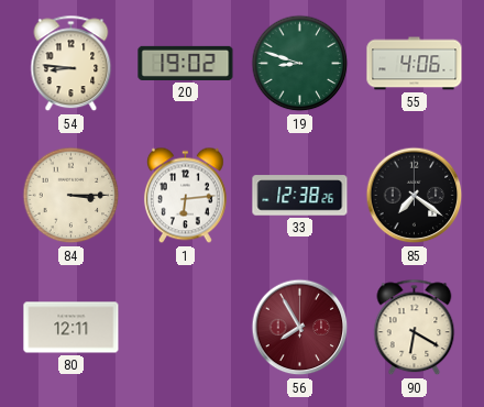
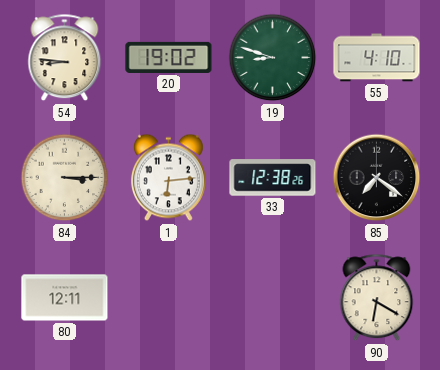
55: 4:06 -> 4:10 (377, 58)
56: 7:55 -> none (300, 328)
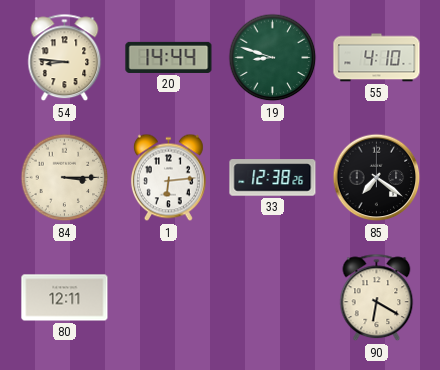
20: 19:02 -> 14:44 (169, 57)
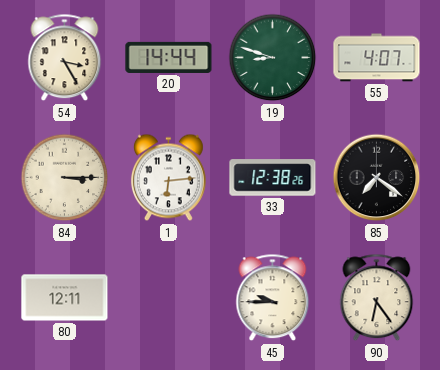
54: 8:46 -> 3:25 (65, 58)
55: 4:10 -> 4:07 (377, 58)
45: none -> 9:45 (273, 298)
90: 6:20 -> 6:24 (377, 298)
